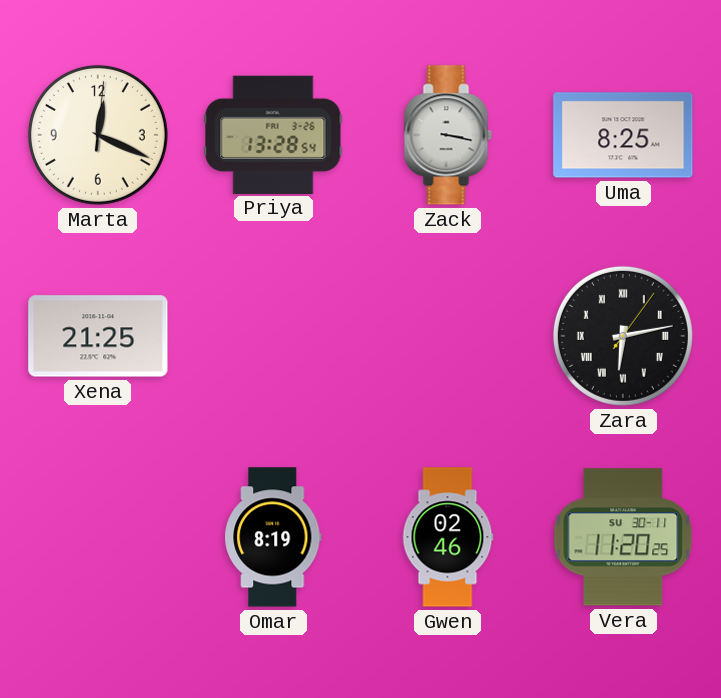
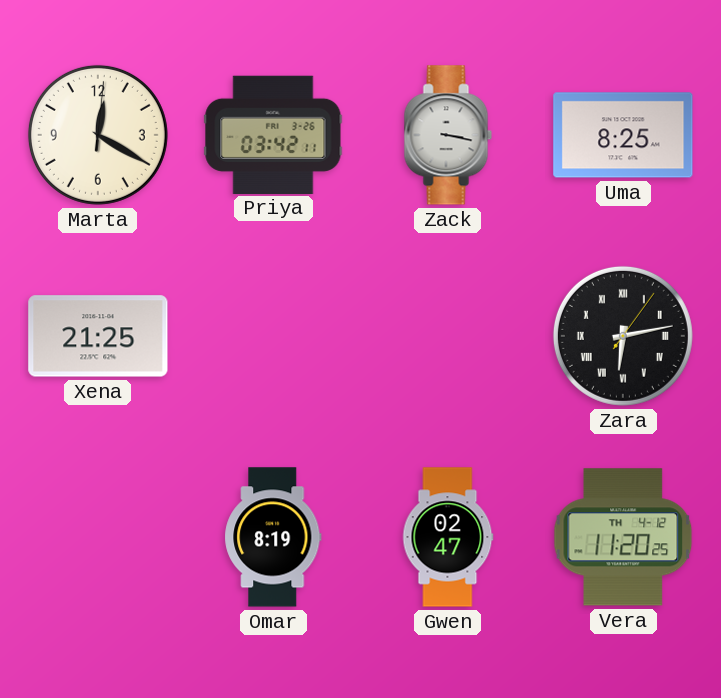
Marta: 12:19 -> 12:20 (98, 135)
Priya: 13:28 -> 03:42 (273, 134)
Gwen: 02:46 -> 02:47 (448, 537)
Vera date: SU 30-11 -> TH 4-12 (623, 537)
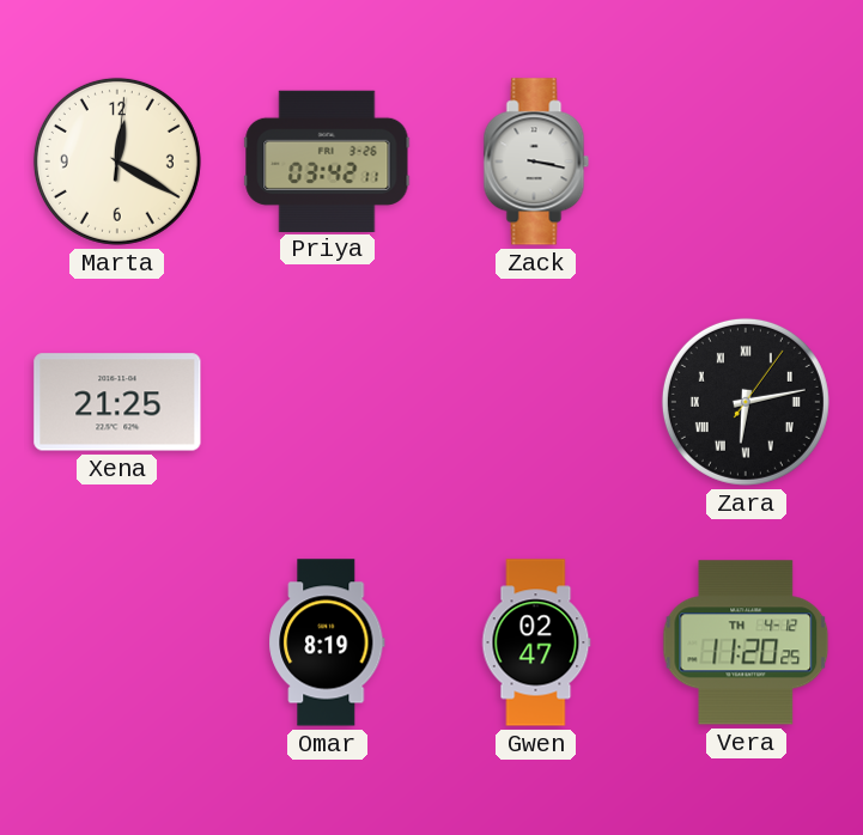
Uma: 8:25 -> none (623, 135)
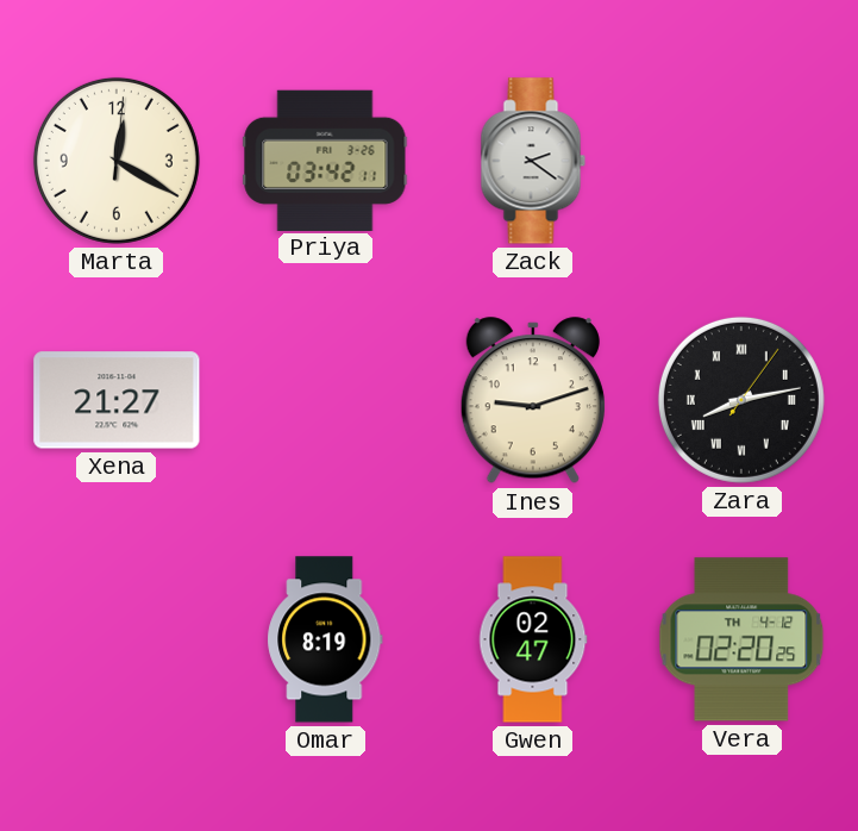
Zack: 3:17 -> 2:21 (533, 161)
Xena: 21:25 -> 21:27 (117, 400)
Ines: none -> 9:12 (533, 401)
Zara: 6:13 -> 8:13 (741, 400)
Vera: 11:20 -> 02:20 (741, 639)
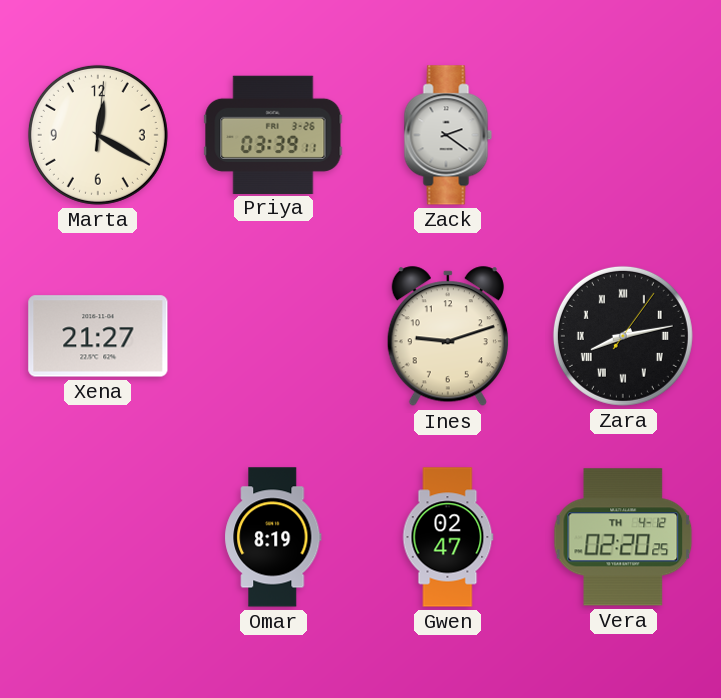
Priya: 03:42 -> 03:39 (273, 134)
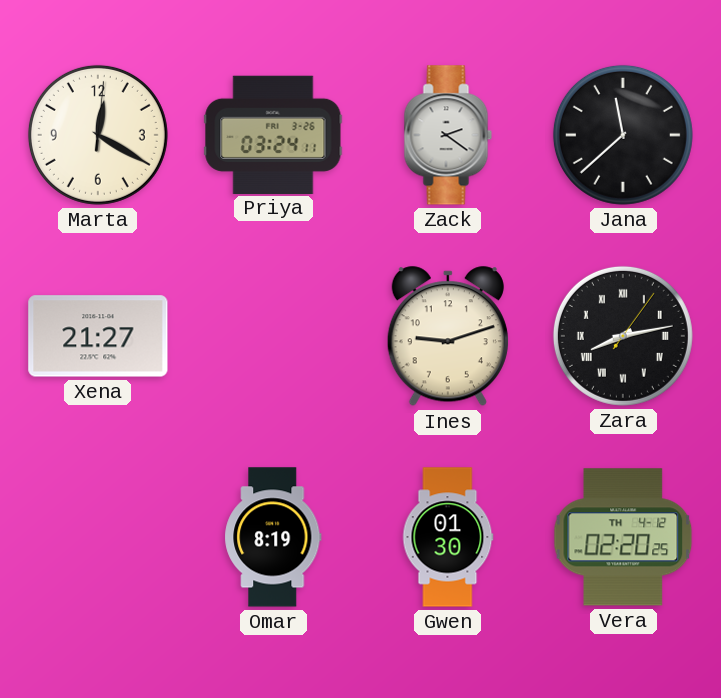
Priya: 03:39 -> 03:24 (273, 134)
Jana: none -> 11:38 (623, 135)
Gwen: 02:47 -> 01:30 (448, 537)
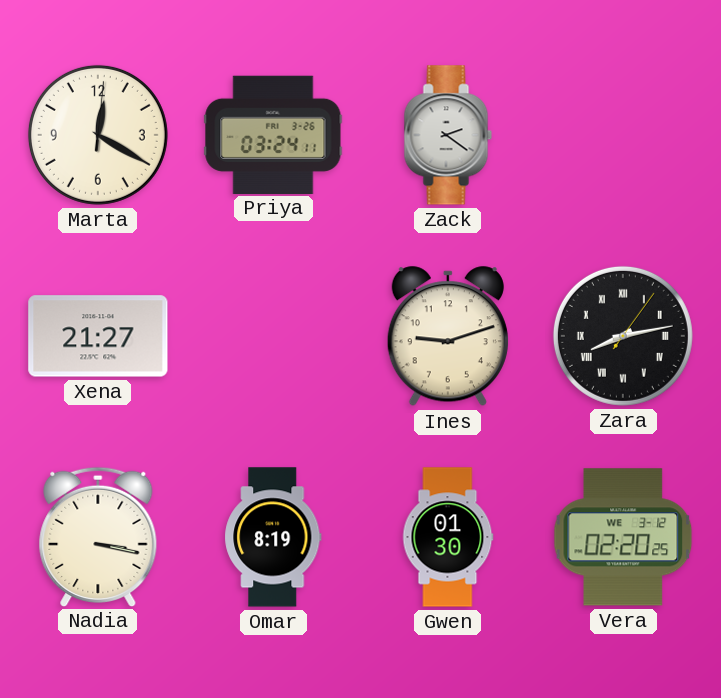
Jana: 11:38 -> none (623, 135)
Nadia: none -> 3:17 (98, 536)
Vera date: TH 4-12 -> WE 3-12 (623, 537)
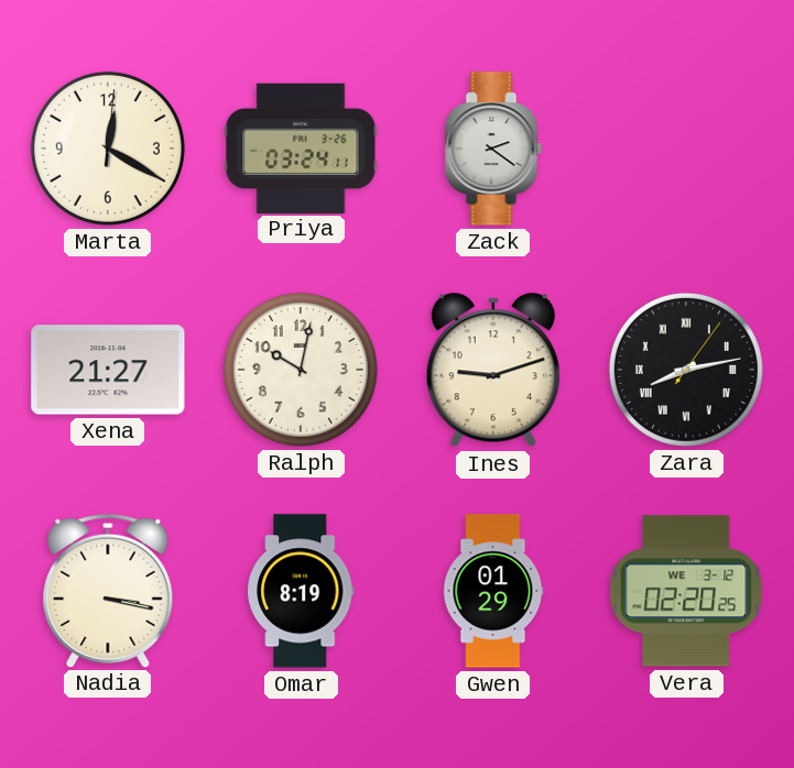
Ralph: none -> 10:02 (301, 370)
Gwen: 01:30 -> 01:29 (493, 591)
